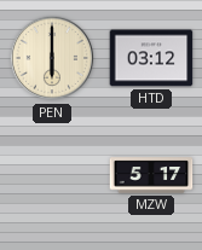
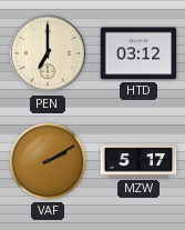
PEN: 6:00 -> 7:00 (48, 53)
VAF: none -> 2:10 (48, 161)
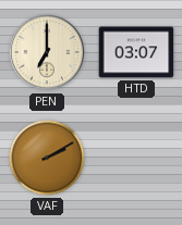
HTD: 03:12 -> 03:07 (136, 52)
MZW: 5:17 -> none (138, 161)
